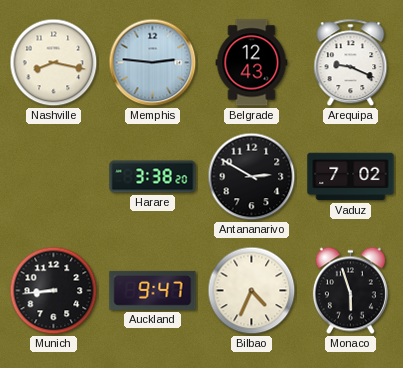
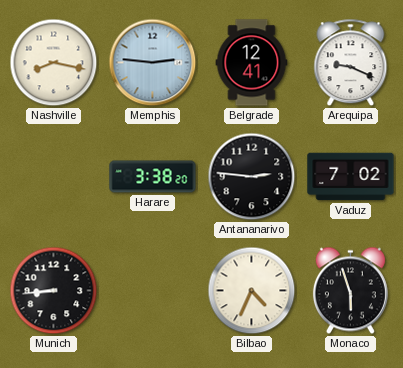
Belgrade: 12:43 -> 12:41 (252, 63)
Antananarivo: 2:50 -> 2:46 (252, 177)
Auckland: 9:47 -> none (153, 290)
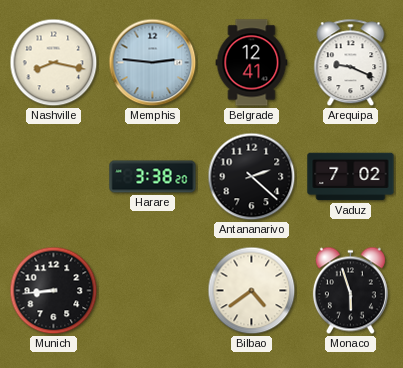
Antananarivo: 2:46 -> 2:22 (252, 177)
Bilbao: 4:34 -> 4:39 (252, 291)
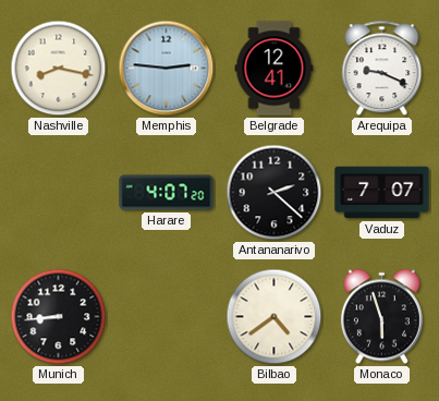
Harare: 3:38 -> 4:07 (167, 193)
Vaduz: 7:02 -> 7:07 (382, 193)
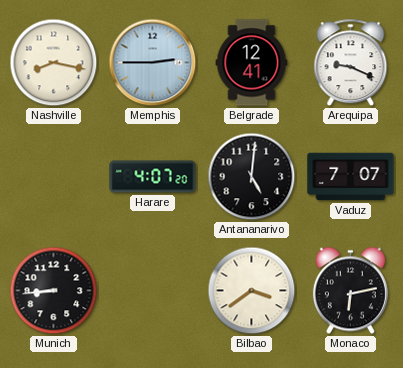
Memphis: 2:46 -> 2:45 (153, 63)
Antananarivo: 2:22 -> 5:01 (252, 177)
Bilbao: 4:39 -> 3:39 (252, 291)
Monaco: 5:57 -> 6:13 (350, 291)
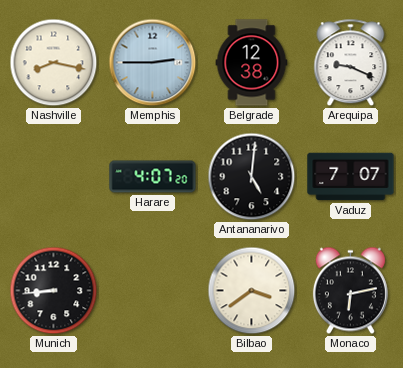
Belgrade: 12:41 -> 12:38 (252, 63)
